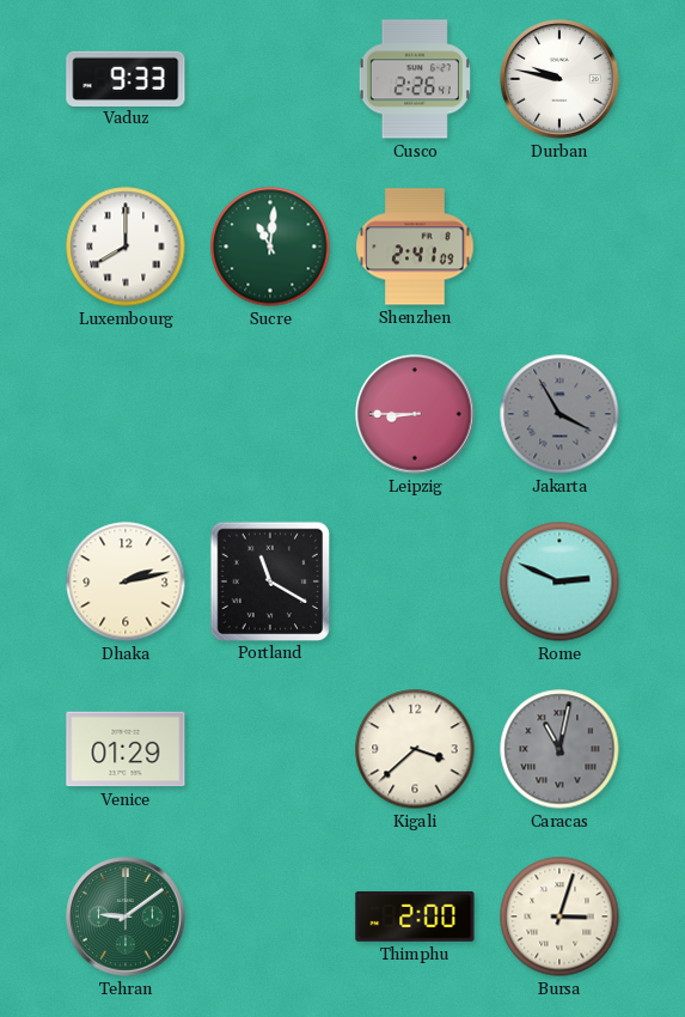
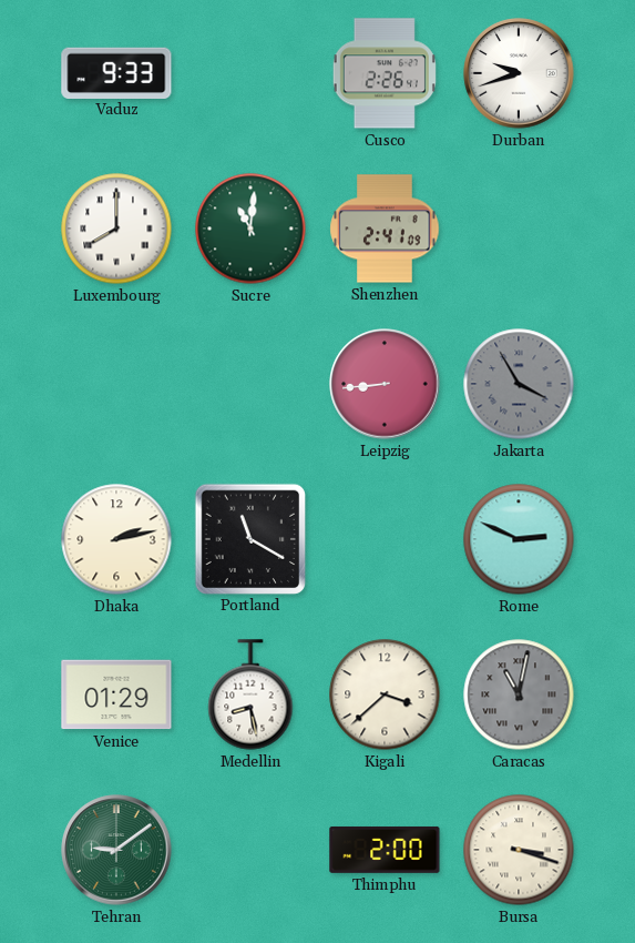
Durban: 9:47 -> 9:42 (519, 73)
Leipzig: 8:45 -> 8:44 (385, 384)
Medellin: none -> 8:28 (250, 694)
Bursa: 3:03 -> 3:18 (519, 850)
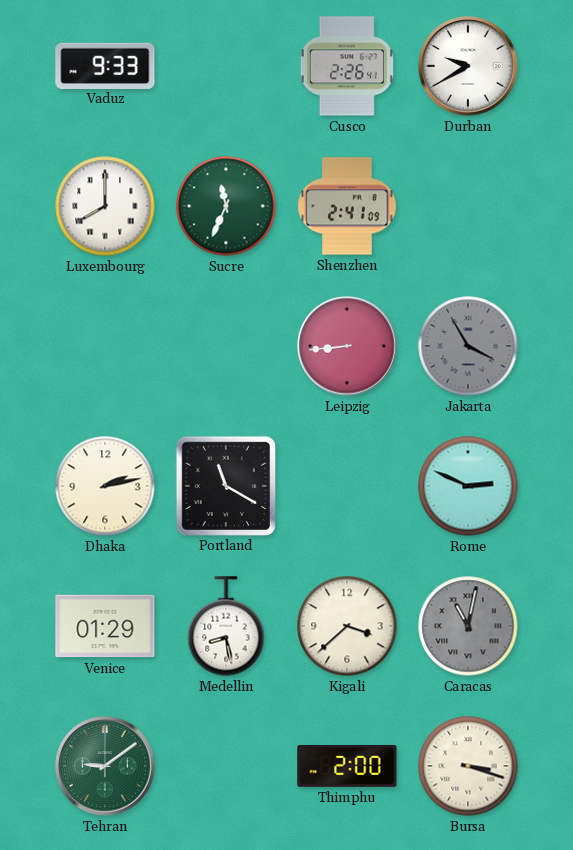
Durban: 9:42 -> 9:40 (468, 66)
Sucre: 11:01 -> 11:34 (226, 206)
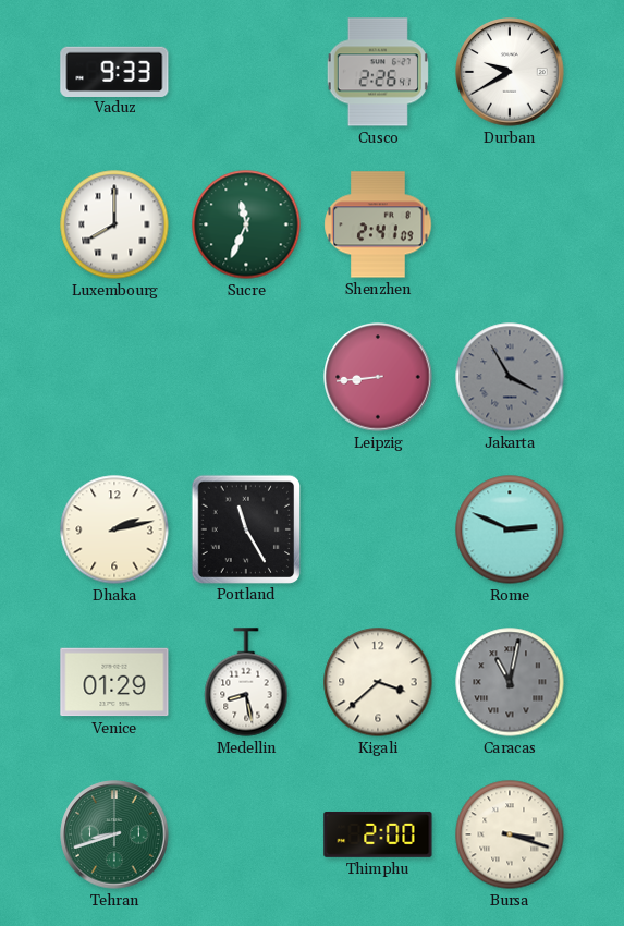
Portland: 11:20 -> 11:25 (245, 528)
Tehran: 9:09 -> 8:42 (114, 834)
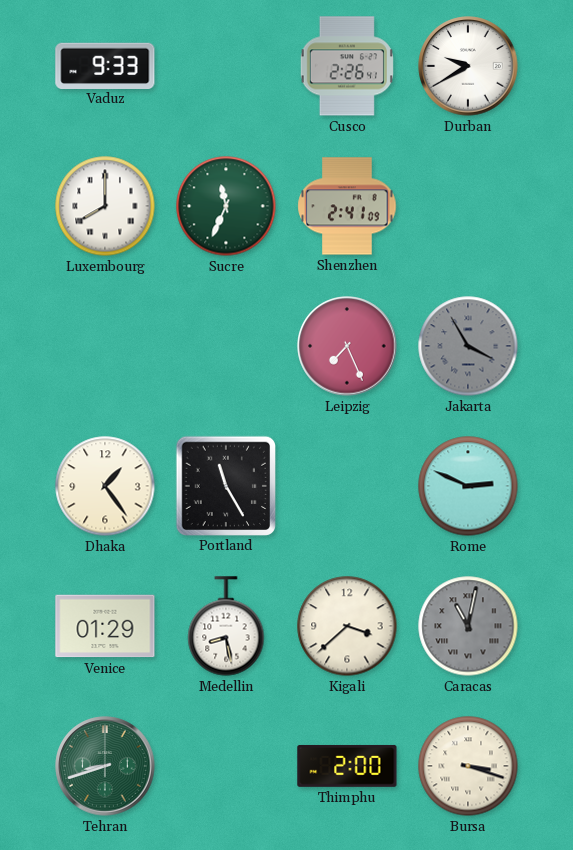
Leipzig: 8:44 -> 7:26 (347, 346)
Dhaka: 2:13 -> 1:24 (105, 486)
